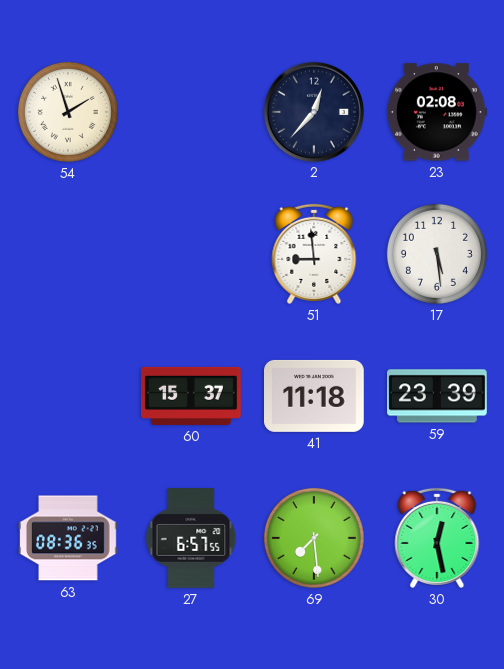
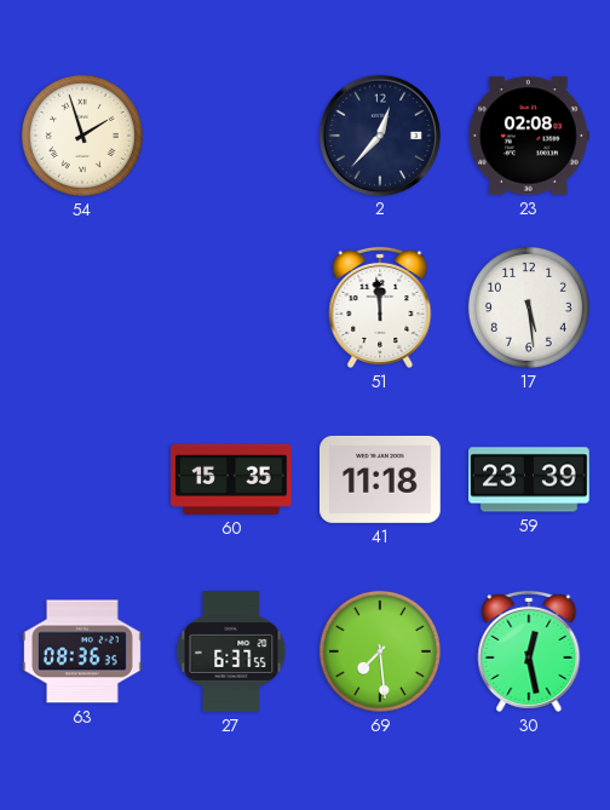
51: 8:59 -> 11:59 (380, 308)
60: 15:37 -> 15:35 (231, 479)
27: 6:57 -> 6:37 (231, 651)
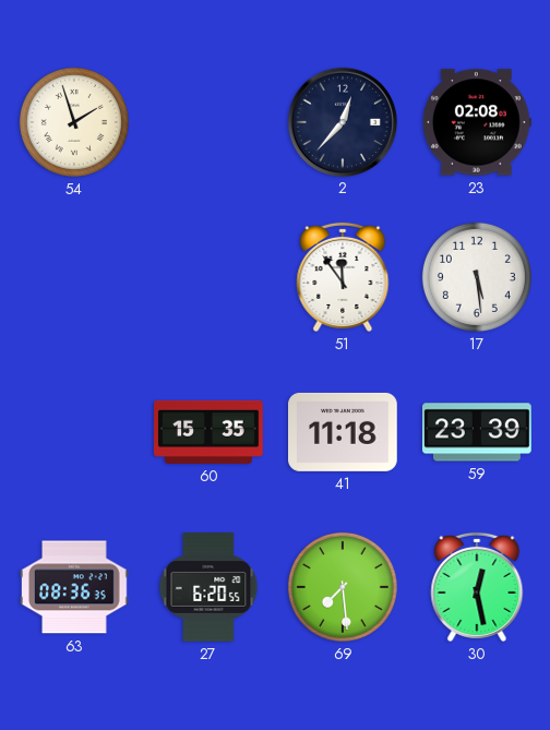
51: 11:59 -> 11:54 (343, 277)
27: 6:37 -> 6:20 (208, 587)
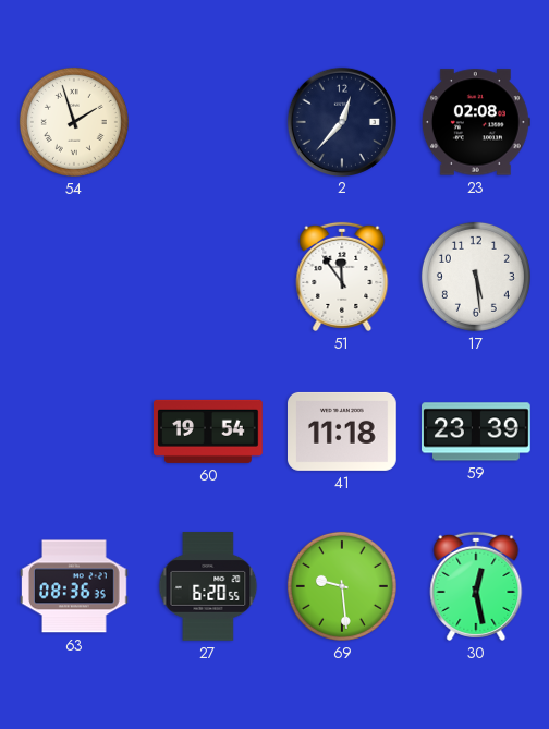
60: 15:35 -> 19:54 (208, 432)
69: 7:29 -> 9:29 (342, 586)
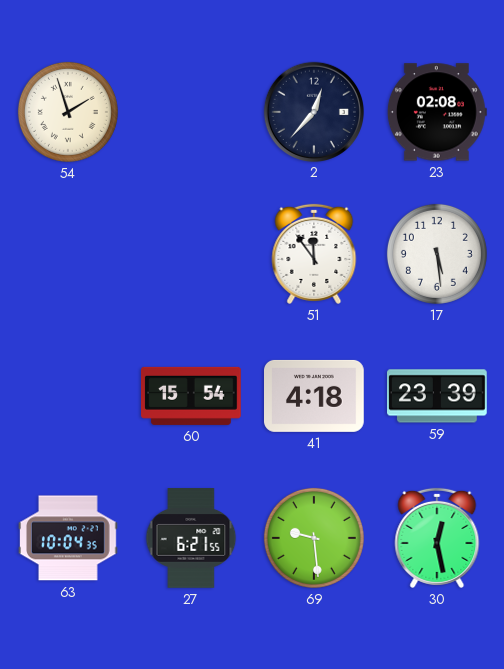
60: 19:54 -> 15:54 (191, 396)
41: 11:18 -> 4:18 (315, 396)
63: 08:36 -> 10:04 (69, 538)
27: 6:20 -> 6:21 (191, 538)
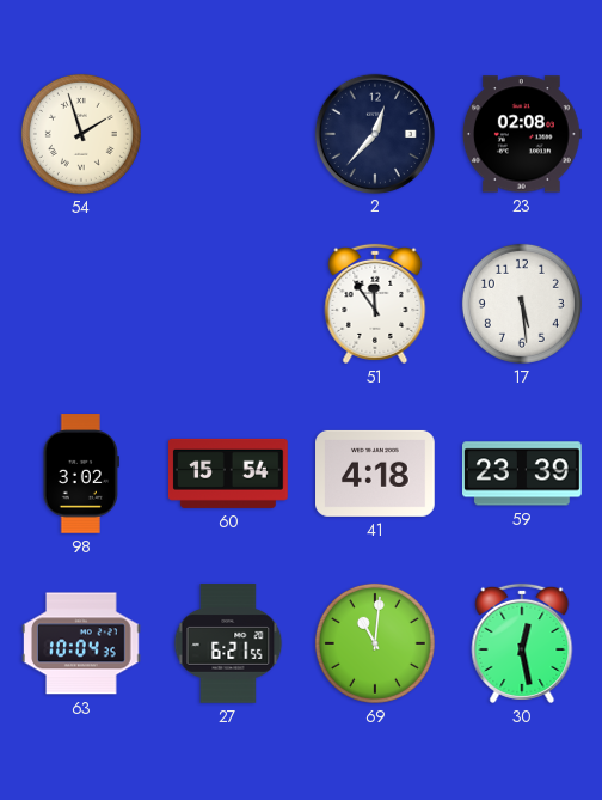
98: none -> 3:02 (81, 475)
69: 9:29 -> 11:01 (375, 643)
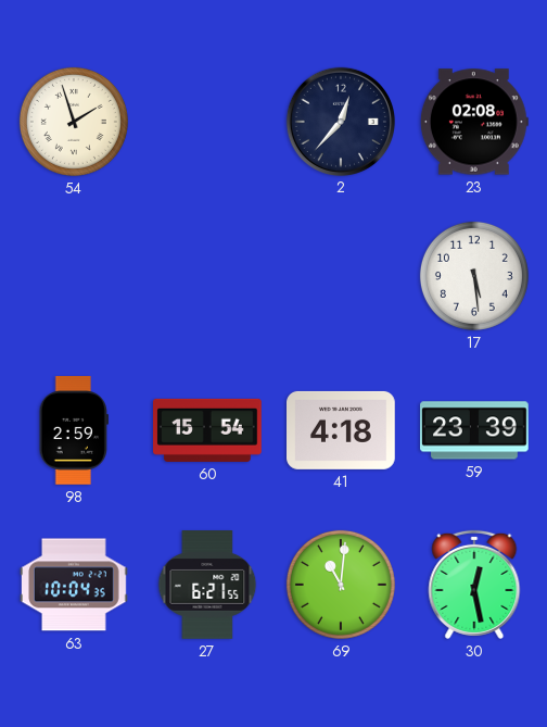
51: 11:54 -> none (375, 304)
98: 3:02 -> 2:59 (74, 431)
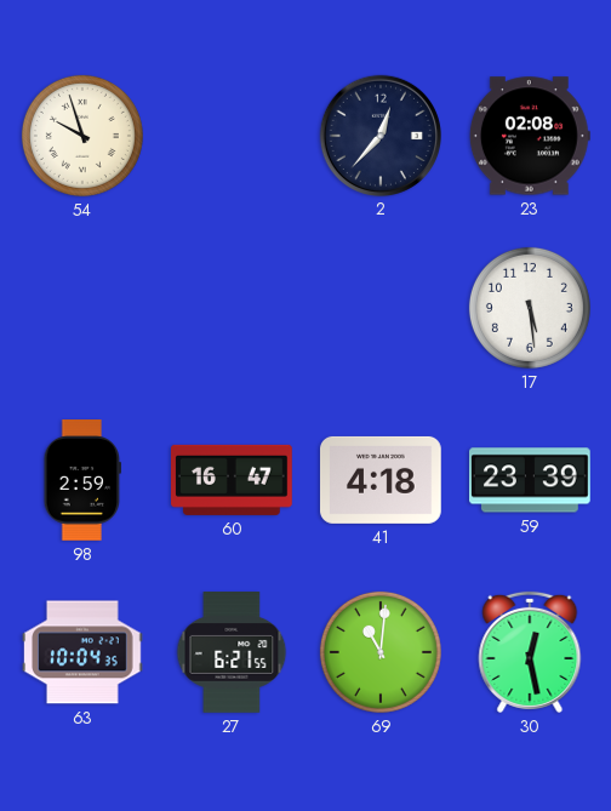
54: 1:57 -> 9:57 (82, 136)
60: 15:54 -> 16:47 (232, 480)
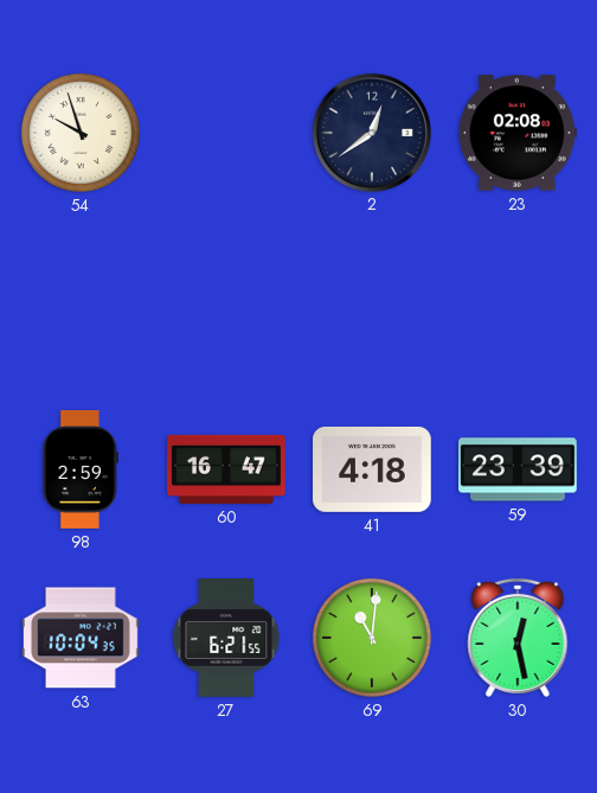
2: 12:37 -> 12:39 (371, 132)
17: 5:29 -> none (530, 308)
